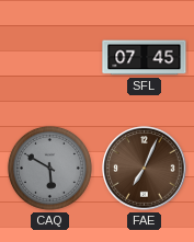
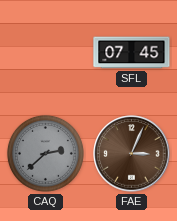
CAQ: 5:50 -> 2:38 (45, 153)
FAE: 7:04 -> 3:04 (132, 154)
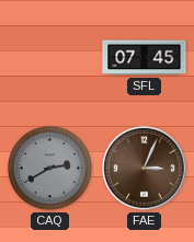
CAQ: 2:38 -> 2:40 (49, 168)
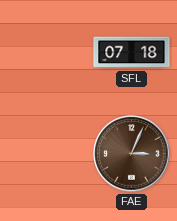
SFL: 07:45 -> 07:18 (132, 53)
CAQ: 2:40 -> none (49, 168)
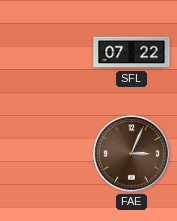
SFL: 07:18 -> 07:22 (132, 53)
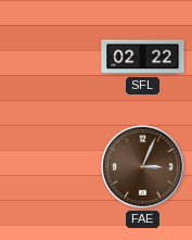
SFL: 07:22 -> 02:22 (143, 58)
